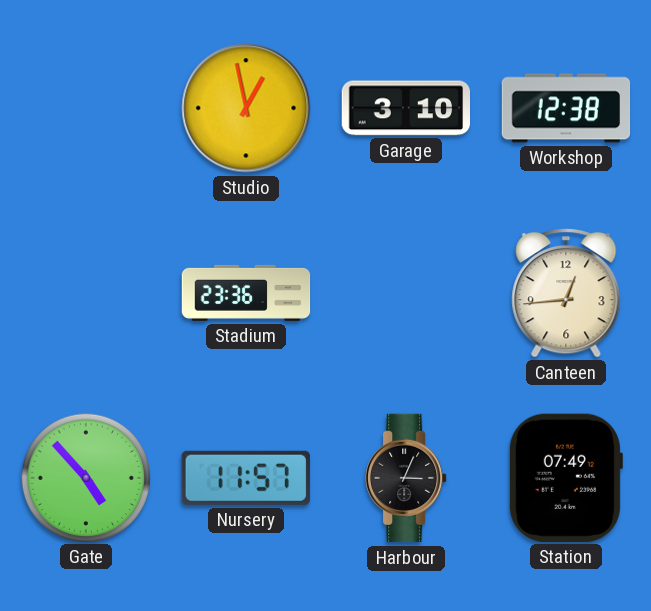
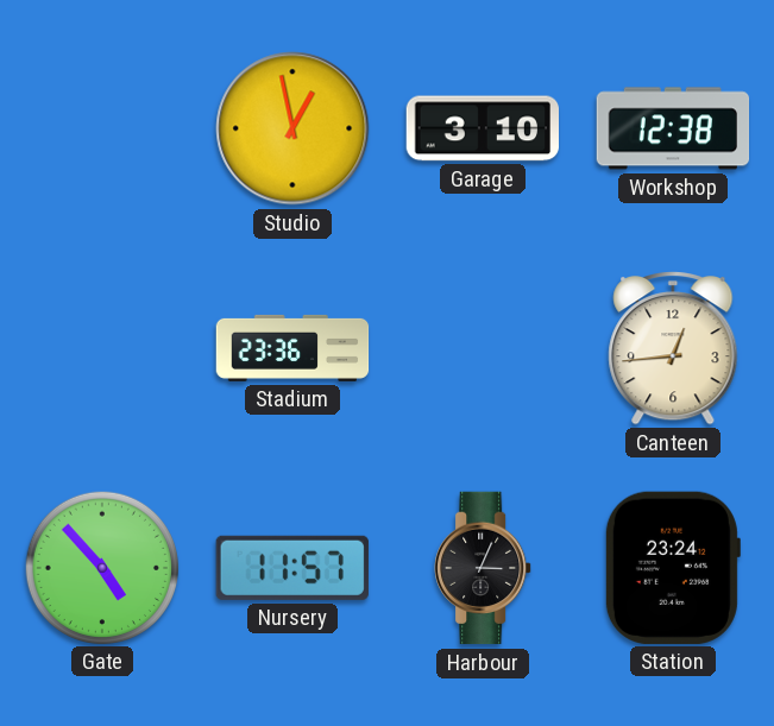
Station: 07:49 -> 23:24 (672, 568)
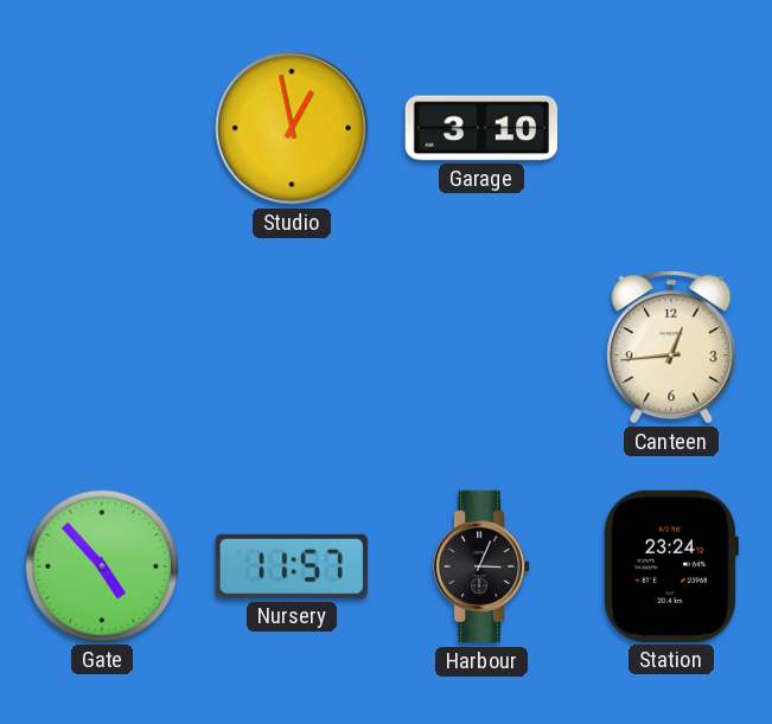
Workshop: 12:38 -> none (673, 128)
Stadium: 23:36 -> none (292, 348)
